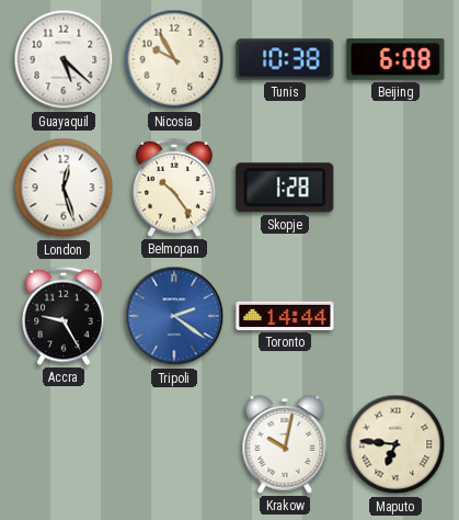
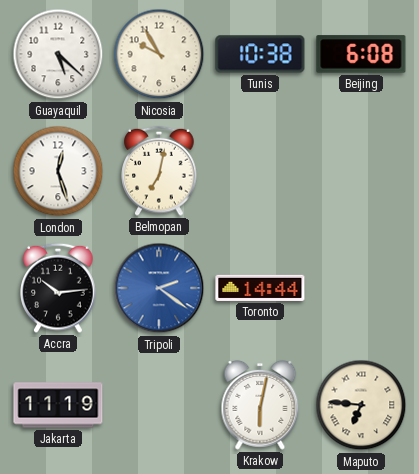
Belmopan: 10:24 -> 7:02 (159, 171)
Skopje: 1:28 -> none (285, 188)
Accra: 9:25 -> 10:14 (58, 288)
Jakarta: none -> 11:19 (58, 405)
Krakow: 10:02 -> 6:02 (260, 405)
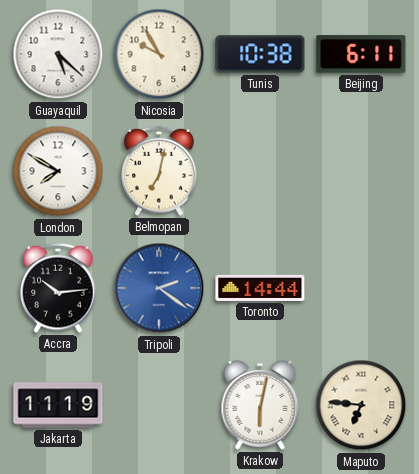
Beijing: 6:08 -> 6:11 (361, 54)
London: 12:27 -> 7:50 (58, 171)
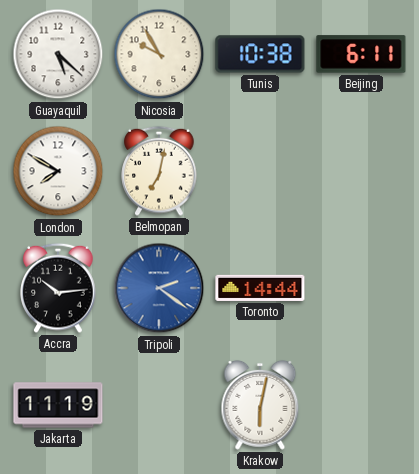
Maputo: 6:46 -> none (361, 405)
